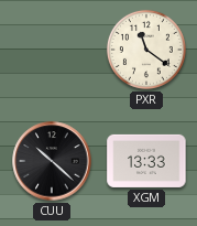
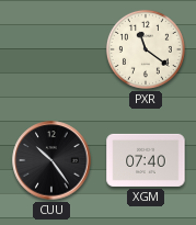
CUU: 10:22 -> 10:24 (51, 160)
XGM: 13:33 -> 07:40 (146, 160)
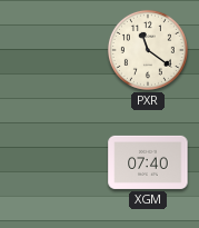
CUU: 10:24 -> none (51, 160)
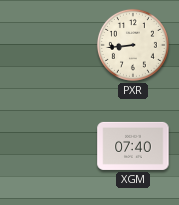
PXR: 11:21 -> 8:44 (133, 45)
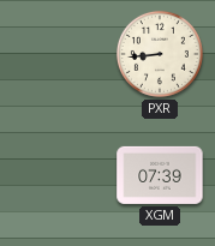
XGM: 07:40 -> 07:39 (160, 175)
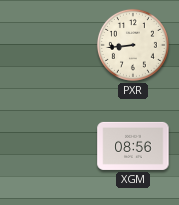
XGM: 07:39 -> 08:56 (133, 146)
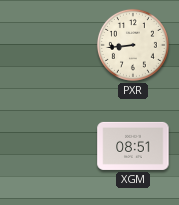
XGM: 08:56 -> 08:51 (133, 146)
